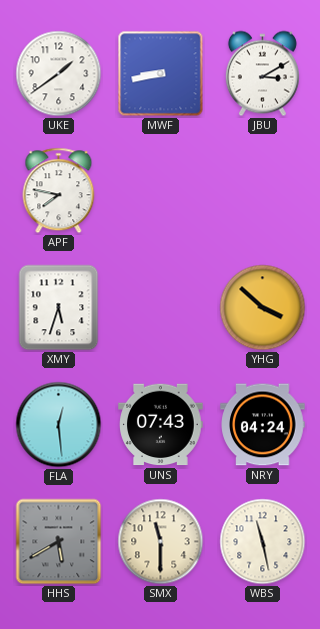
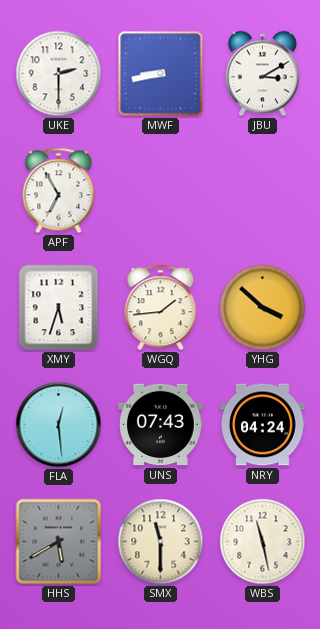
UKE: 1:39 -> 2:30 (59, 74)
APF: 7:47 -> 6:55 (59, 191)
WGQ: none -> 1:44 (161, 308)
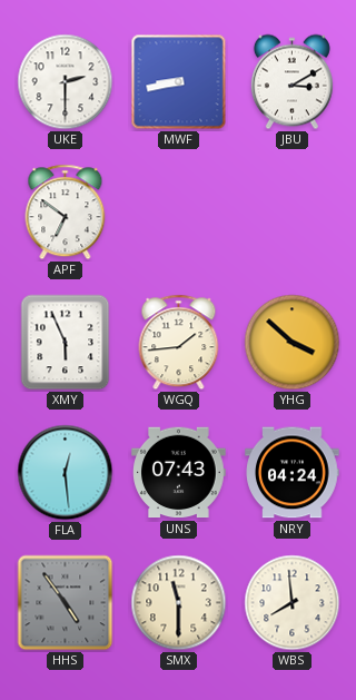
APF: 6:55 -> 6:51 (66, 213)
XMY: 5:33 -> 5:56 (66, 343)
HHS: 5:40 -> 4:54 (66, 603)
WBS: 11:28 -> 7:59 (293, 603)
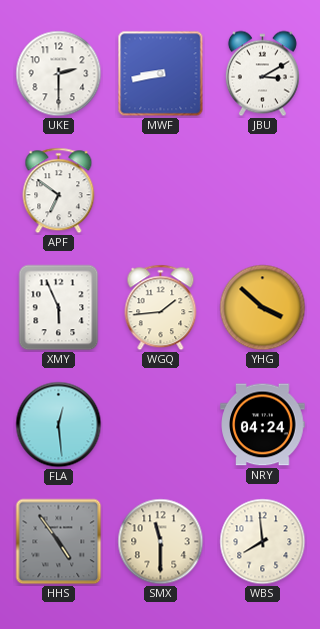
UNS: 07:43 -> none (179, 473)
